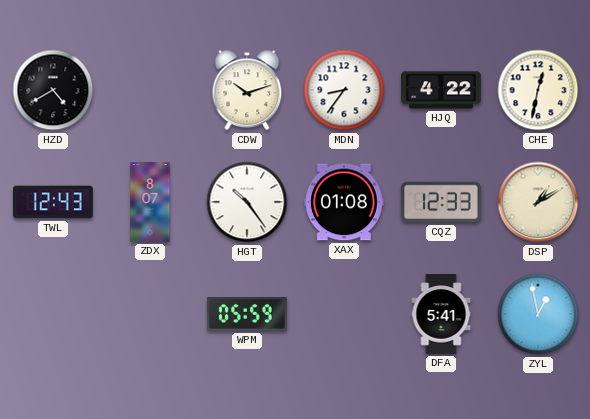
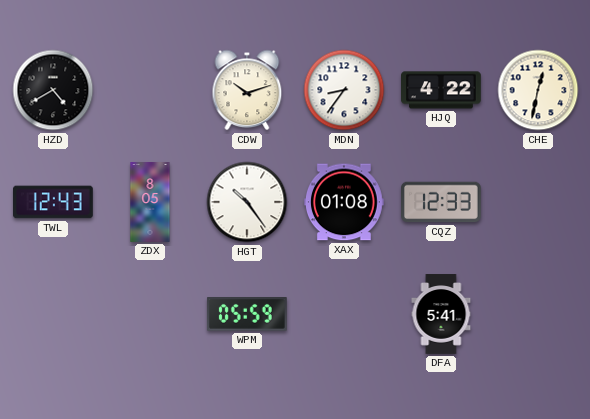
ZDX: 8:07 -> 8:05 (150, 202)
DSP: 1:10 -> none (538, 202)
ZYL: 12:58 -> none (538, 314)
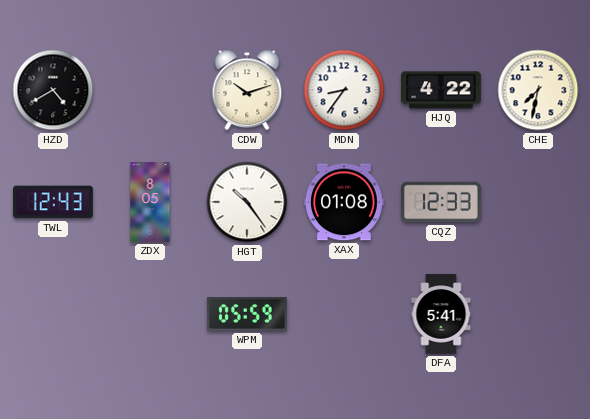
CHE: 12:32 -> 7:32 (538, 90)
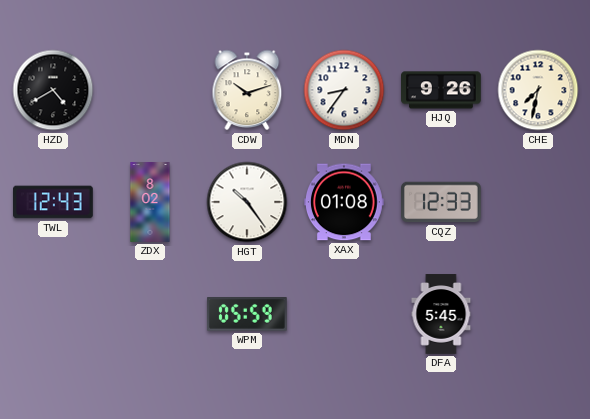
HJQ: 4:22 -> 9:26 (442, 90)
ZDX: 8:05 -> 8:02 (150, 202)
DFA: 5:41 -> 5:45 (441, 314)
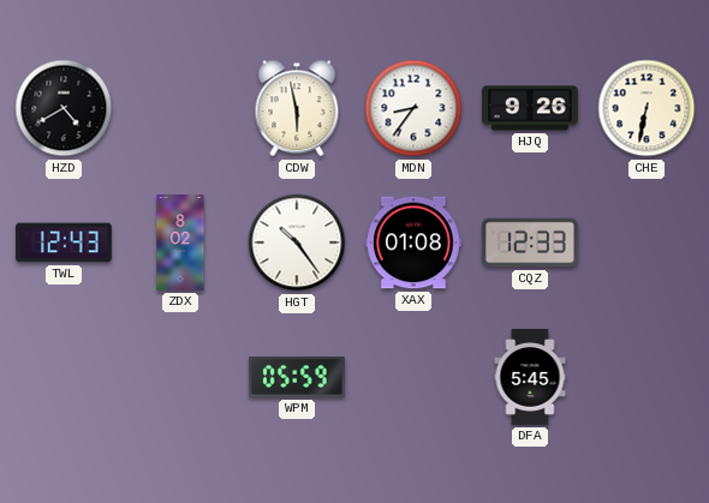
CDW: 10:12 -> 5:58 (297, 108)
CHE: 7:32 -> 6:32 (647, 108)
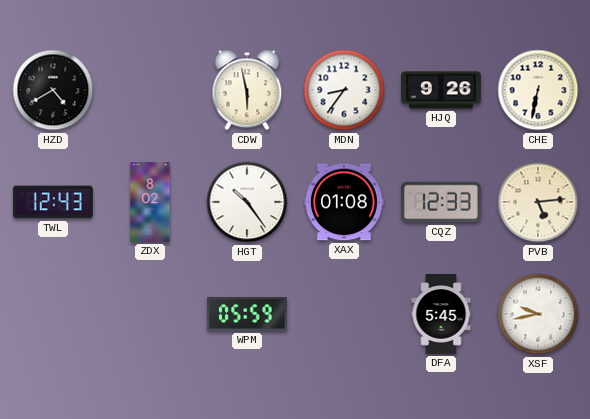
PVB: none -> 5:14 (538, 202)
XSF: none -> 9:43 (538, 314)
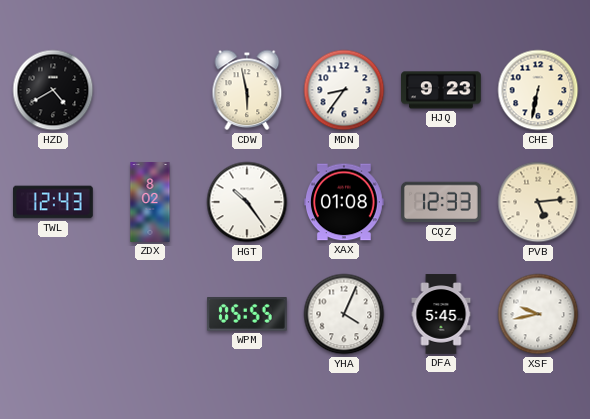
HJQ: 9:26 -> 9:23 (442, 90)
WPM: 05:59 -> 05:55 (247, 315)
YHA: none -> 4:04 (344, 314)
